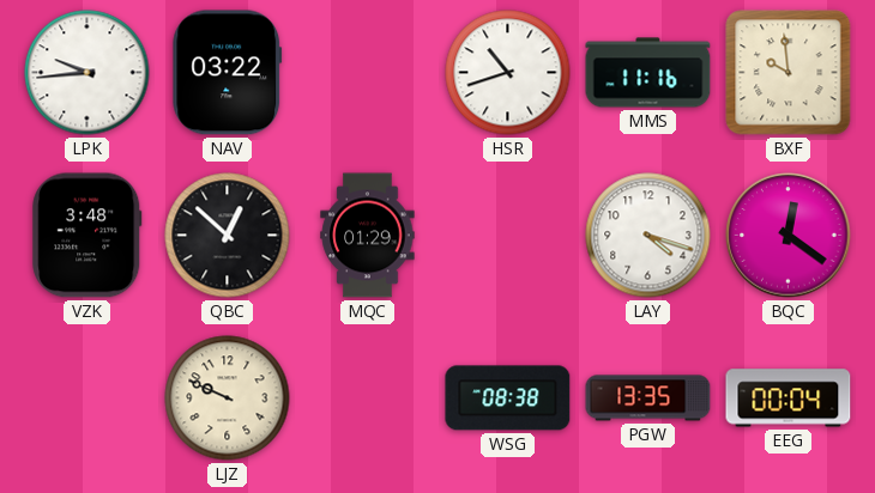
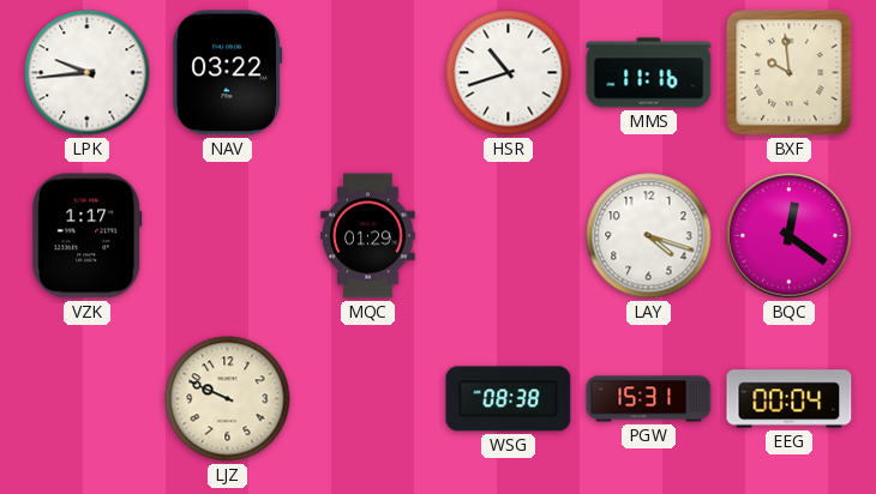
VZK: 3:48 -> 1:17 (88, 236)
QBC: 12:52 -> none (228, 236)
PGW: 13:35 -> 15:31 (649, 399)
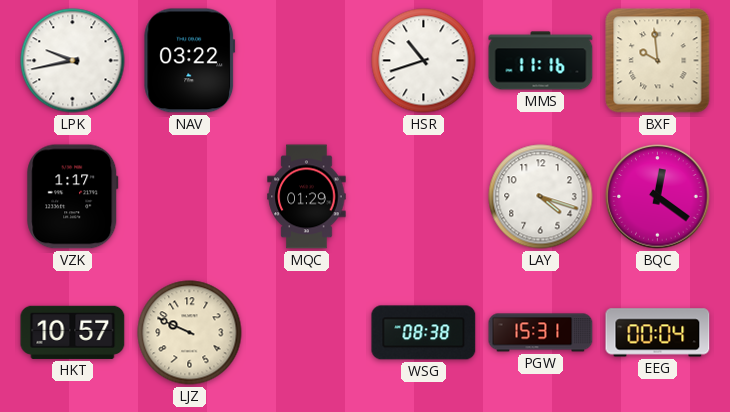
LPK: 9:44 -> 9:43 (73, 61)
HKT: none -> 10:57 (73, 332)
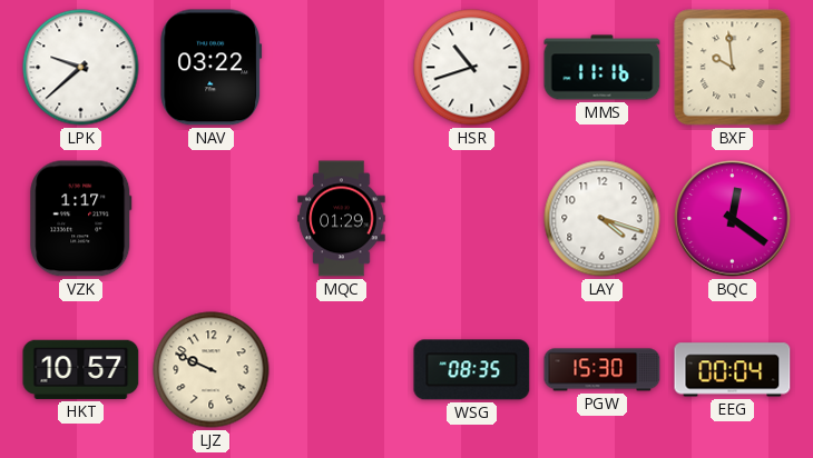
LPK: 9:43 -> 9:38 (81, 68)
WSG: 08:38 -> 08:35 (472, 370)
PGW: 15:31 -> 15:30 (603, 370)
